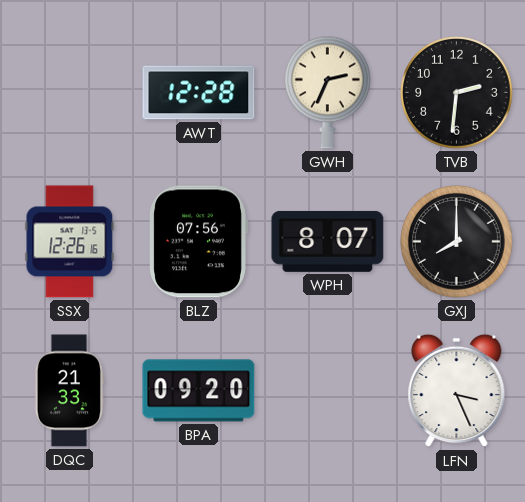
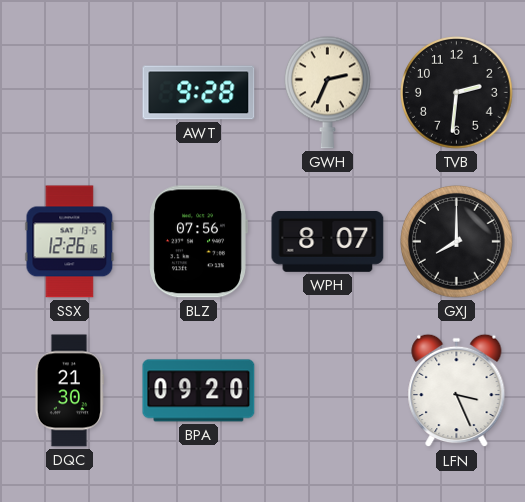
AWT: 12:28 -> 9:28 (199, 93)
DQC: 21:33 -> 21:30 (69, 391)
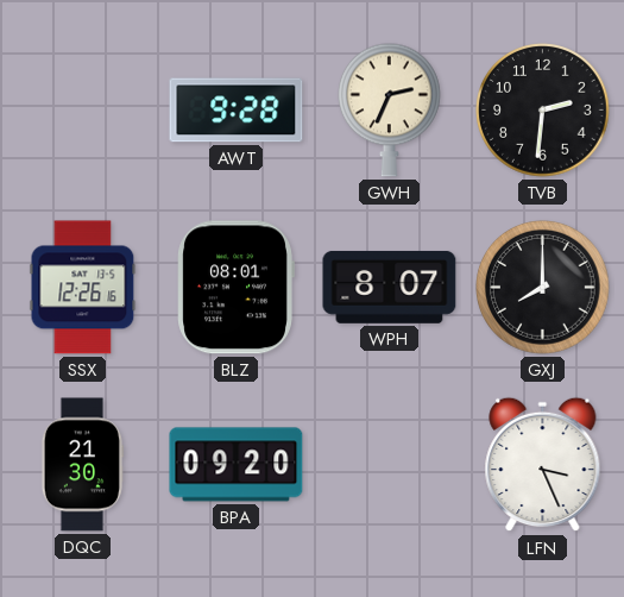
BLZ: 07:56 -> 08:01 (235, 288)
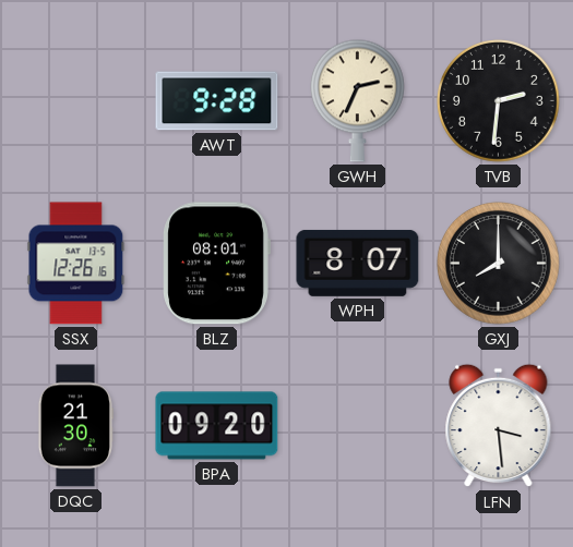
LFN: 3:26 -> 3:29 (499, 426)
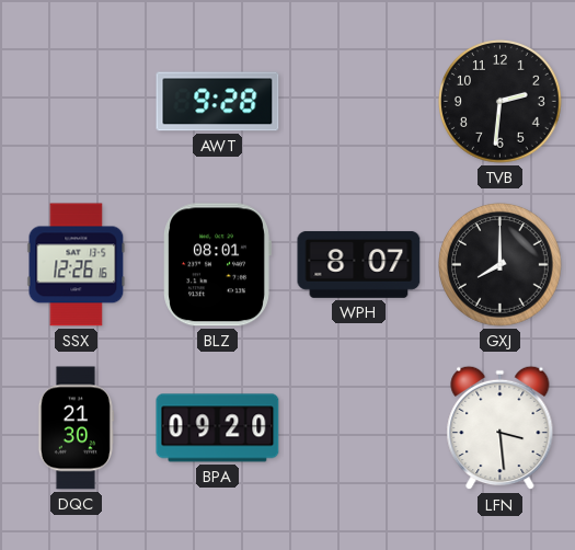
GWH: 2:34 -> none (357, 100)
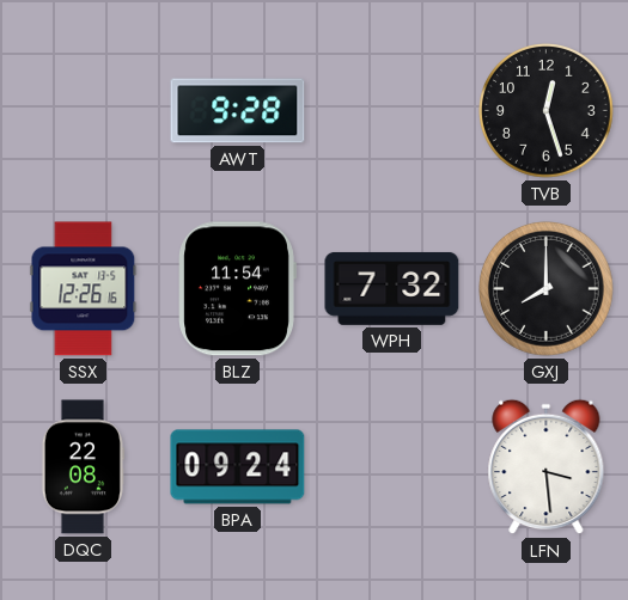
TVB: 2:31 -> 12:27 (547, 111)
BLZ: 08:01 -> 11:54 (237, 289)
WPH: 8:07 -> 7:32 (392, 288)
DQC: 21:30 -> 22:08 (83, 467)
BPA: 09:20 -> 09:24 (238, 467)
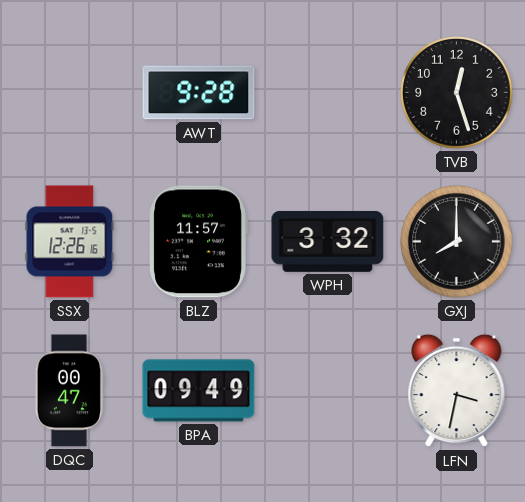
BLZ: 11:54 -> 11:57 (198, 242)
WPH: 7:32 -> 3:32 (328, 241)
DQC: 22:08 -> 00:47 (69, 391)
BPA: 09:24 -> 09:49 (199, 391)
LFN: 3:29 -> 3:32 (457, 391)
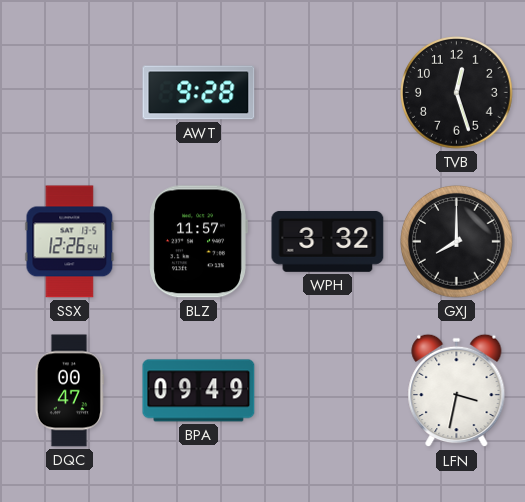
SSX: 12:26:16 -> 12:26:54 (70, 242)
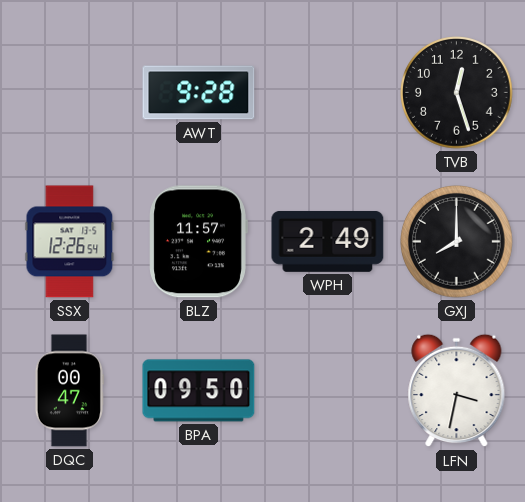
WPH: 3:32 -> 2:49 (328, 241)
BPA: 09:49 -> 09:50 (199, 391)
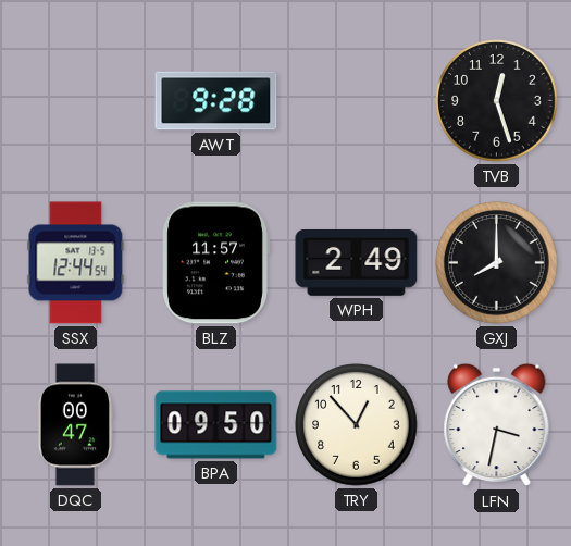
SSX: 12:26 -> 12:44 (76, 263)
TRY: none -> 12:53 (357, 425)
